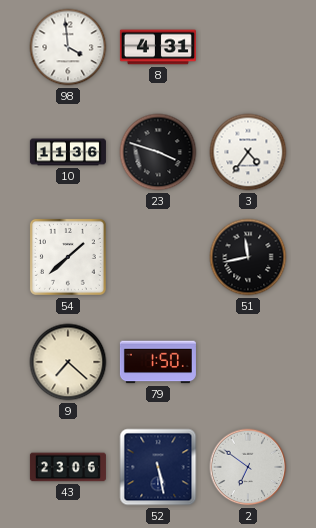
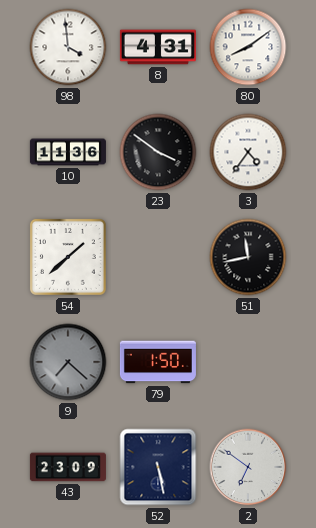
80: none -> 8:09 (248, 47)
23: 3:48 -> 3:51 (158, 152)
9 dial: cream -> grey (68, 362)
43: 23:06 -> 23:09 (68, 467)
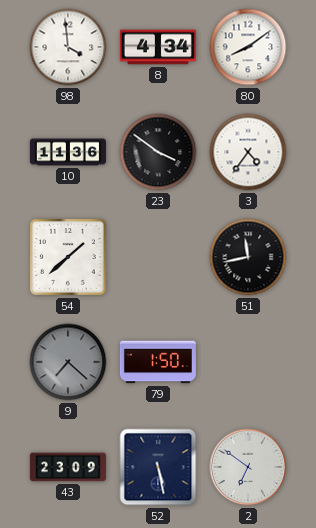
8: 4:31 -> 4:34 (158, 47)
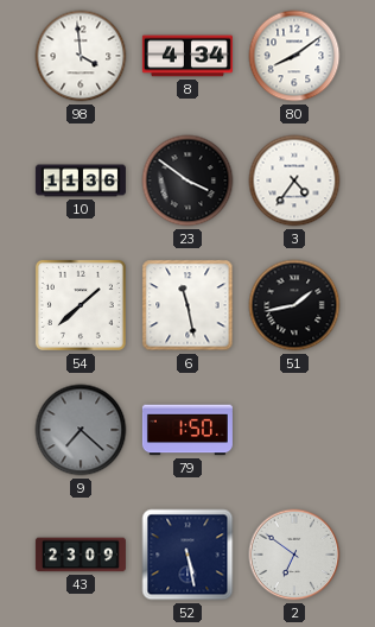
6: none -> 11:28 (188, 305)
51: 11:43 -> 1:43 (294, 305)
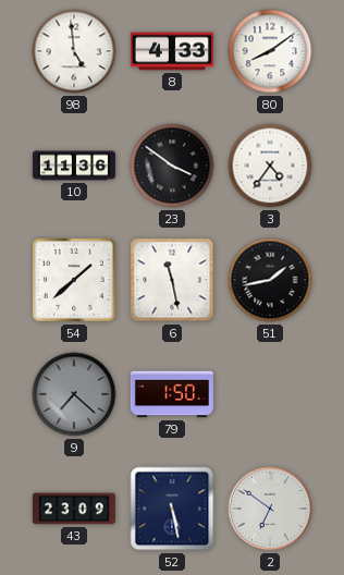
98: 3:59 -> 4:59 (74, 51)
8: 4:34 -> 4:33 (172, 51)
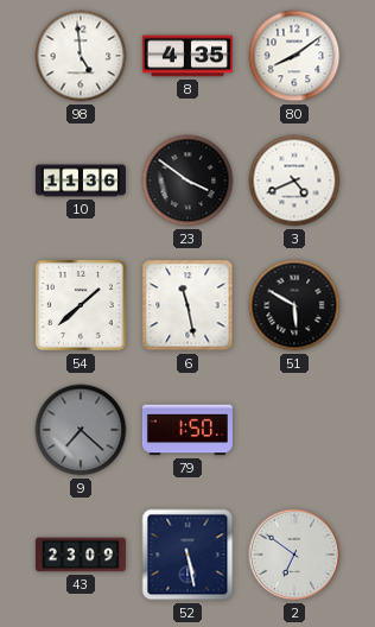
8: 4:33 -> 4:35 (188, 56)
3: 4:36 -> 4:41 (294, 180)
51: 1:43 -> 5:50 (294, 305)
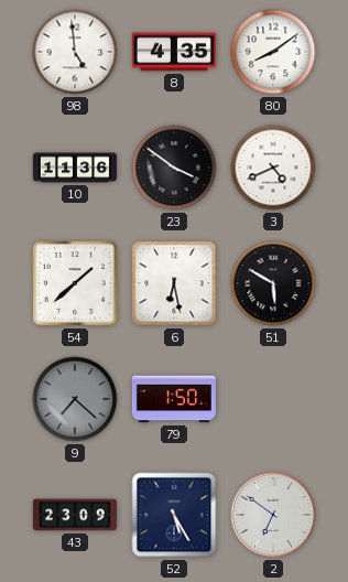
6: 11:28 -> 6:28 (174, 283)
52: 5:28 -> 5:25 (174, 515)
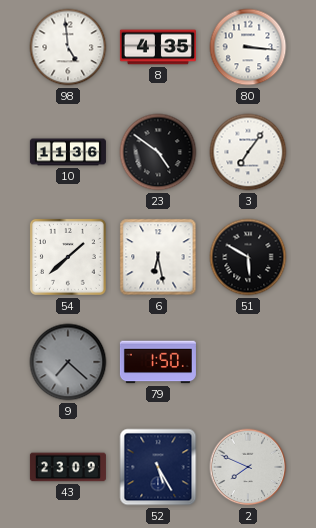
80: 8:09 -> 3:16 (248, 47)
23: 3:51 -> 4:51 (158, 152)
3: 4:41 -> 7:06 (248, 152)
2: 6:51 -> 7:49 (248, 467)
